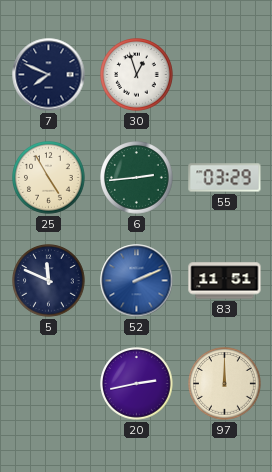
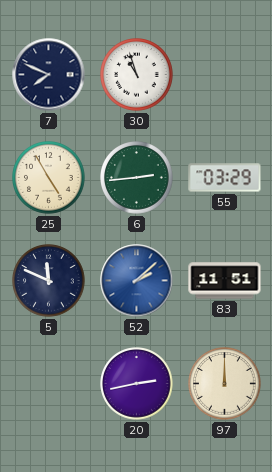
30: 12:57 -> 10:57 (137, 75)
52: 2:11 -> 2:08 (137, 281)
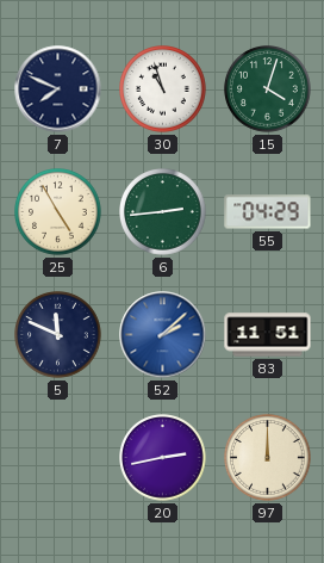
15: none -> 4:03 (268, 89)
55: 03:29 -> 04:29 (268, 212)
